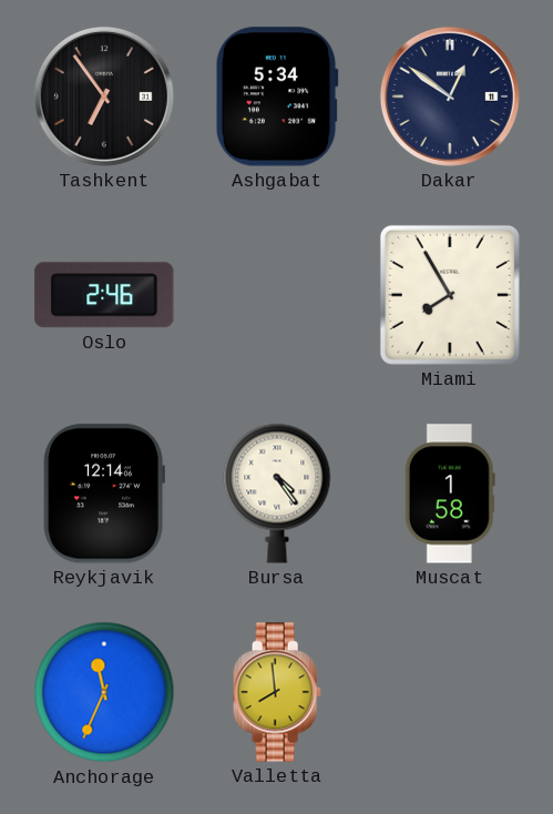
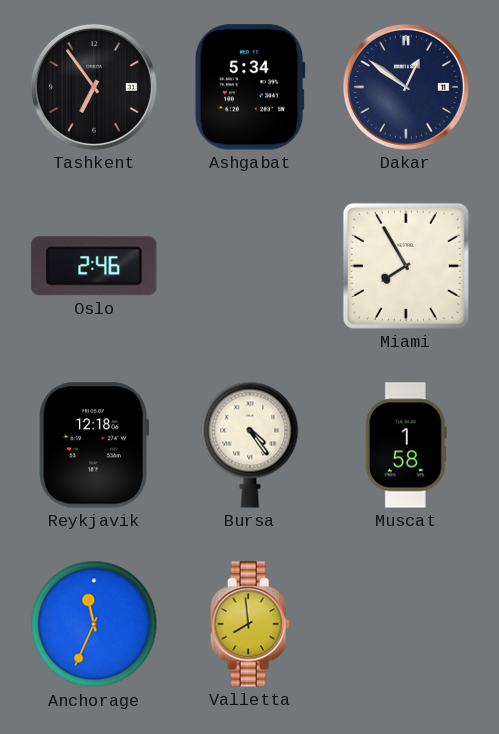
Reykjavik: 12:14 -> 12:18 (93, 445)
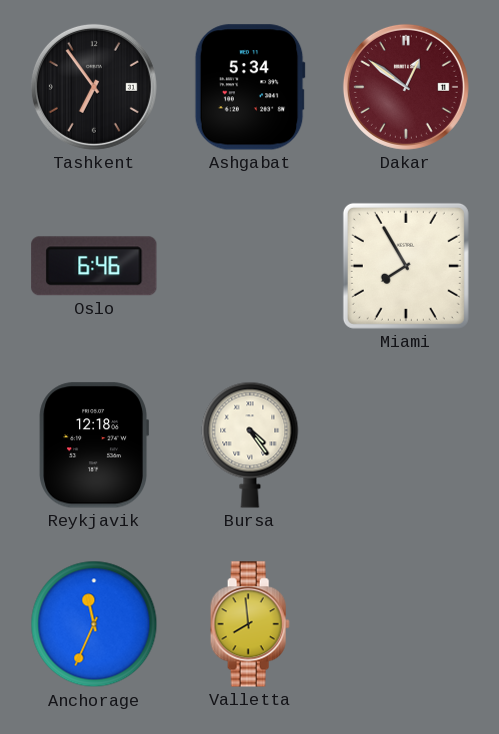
Dakar dial: navy -> burgundy (406, 87)
Oslo: 2:46 -> 6:46 (94, 266)
Muscat: 1:58 -> none (406, 445)
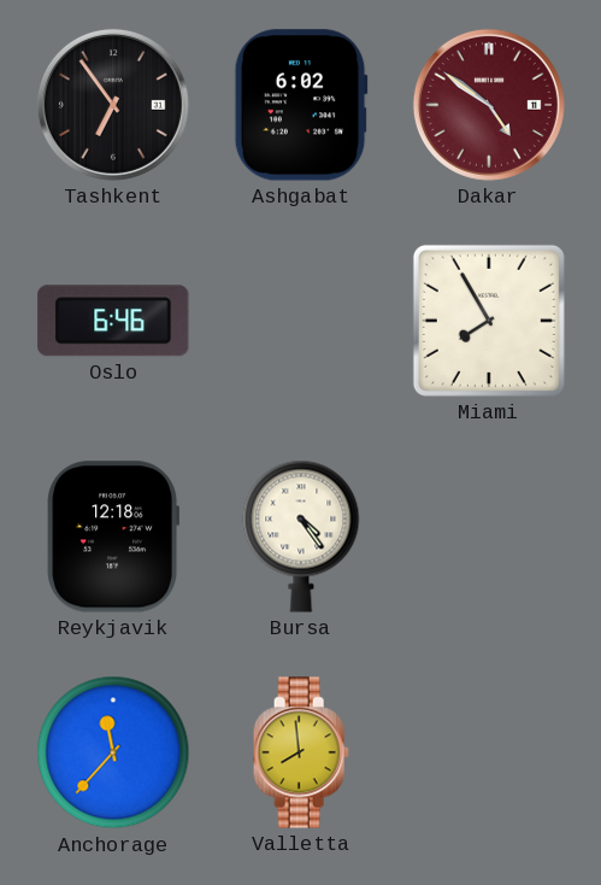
Ashgabat: 5:34 -> 6:02 (301, 105)
Dakar: 12:51 -> 4:51 (489, 105)
Anchorage: 11:34 -> 11:37 (113, 752)
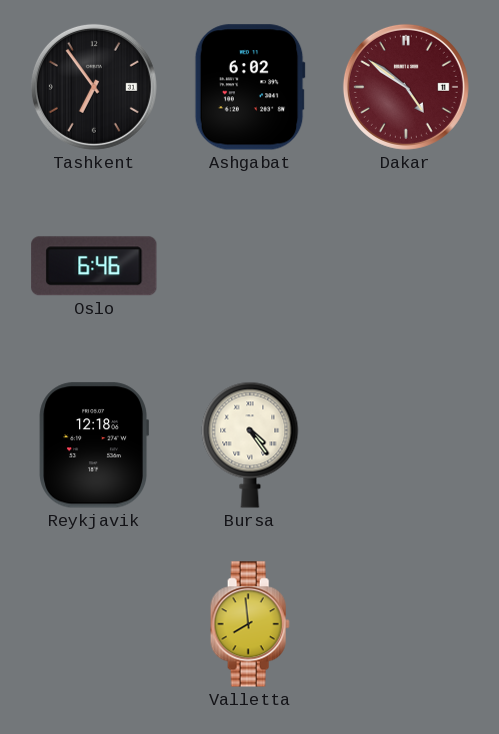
Miami: 7:55 -> none (489, 321)
Anchorage: 11:37 -> none (113, 752)
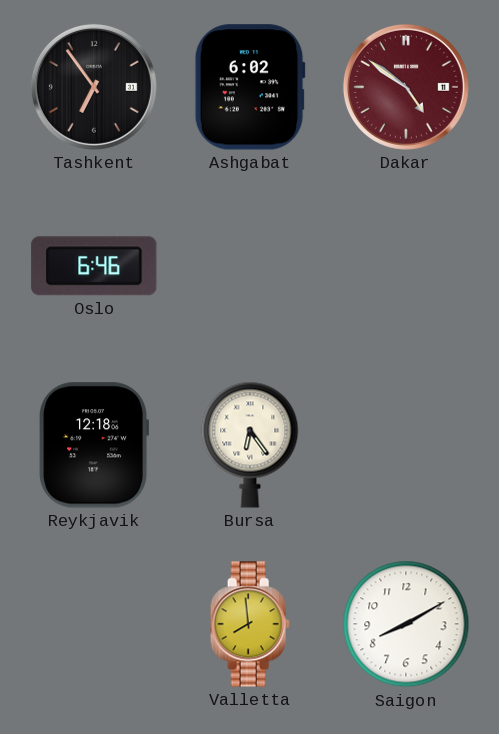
Bursa: 4:24 -> 6:24 (250, 445)
Saigon: none -> 8:10 (406, 624)
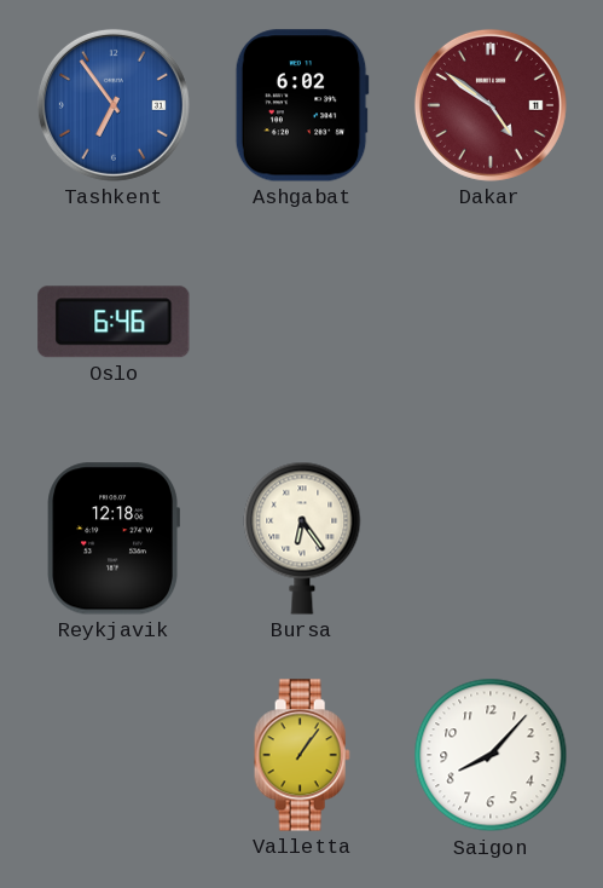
Tashkent dial: black -> blue (114, 105)
Valletta: 7:59 -> 1:06 (302, 755)
Saigon: 8:10 -> 8:07 (491, 755)
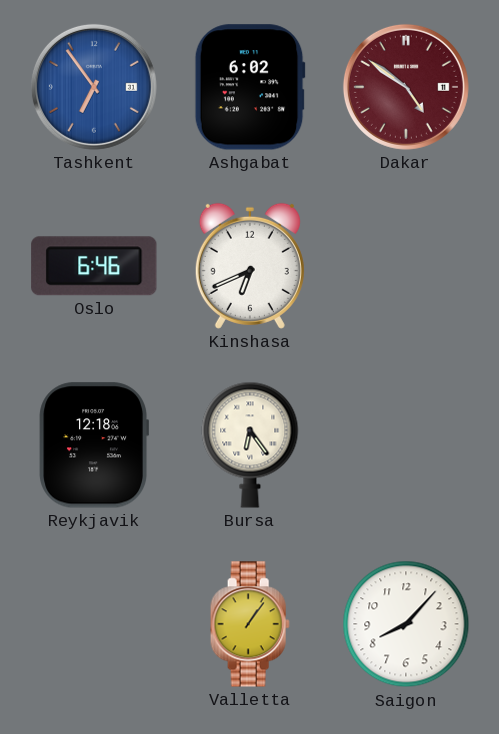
Kinshasa: none -> 6:41 (250, 266)
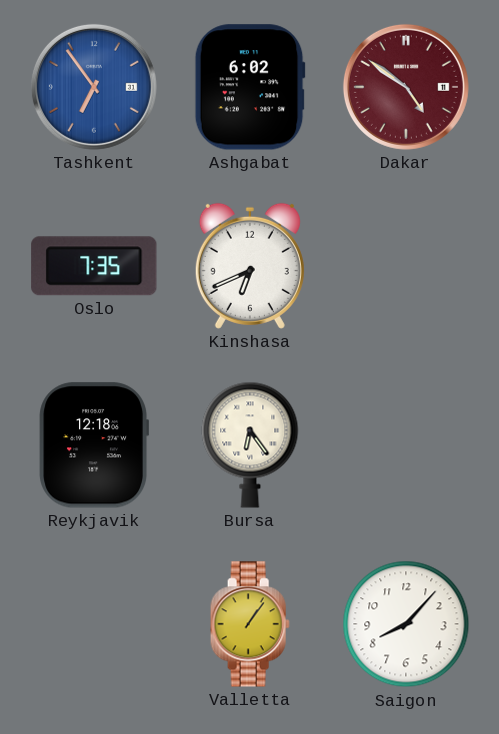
Oslo: 6:46 -> 7:35 (94, 266)
